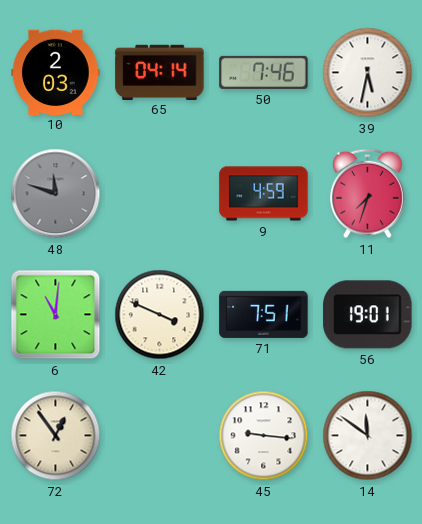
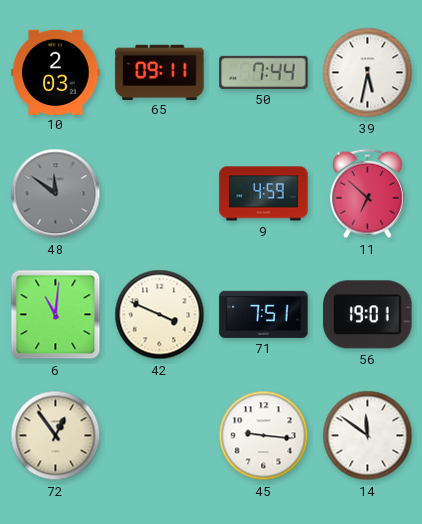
65: 04:14 -> 09:11 (160, 72)
50: 7:46 -> 7:44 (264, 72)
48: 11:48 -> 11:51 (56, 194)
11: 7:33 -> 6:52 (367, 194)
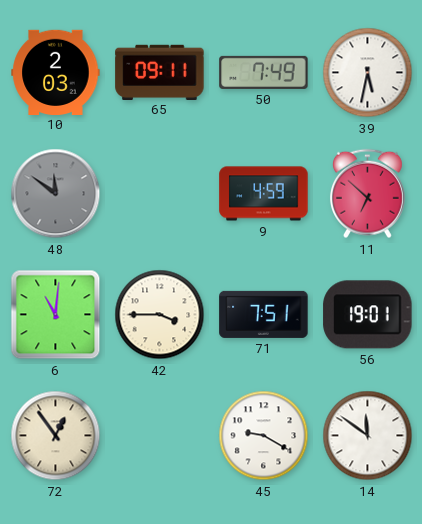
50: 7:44 -> 7:49 (264, 72)
42: 3:49 -> 3:45 (160, 315)
45: 9:16 -> 9:20 (264, 436)
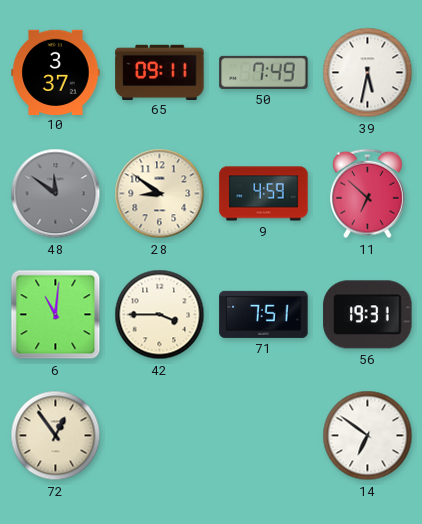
10: 2:03 -> 3:37 (56, 72)
28: none -> 8:51 (160, 194)
56: 19:01 -> 19:31 (368, 315)
45: 9:20 -> none (264, 436)
14: 11:51 -> 6:51 (368, 436)
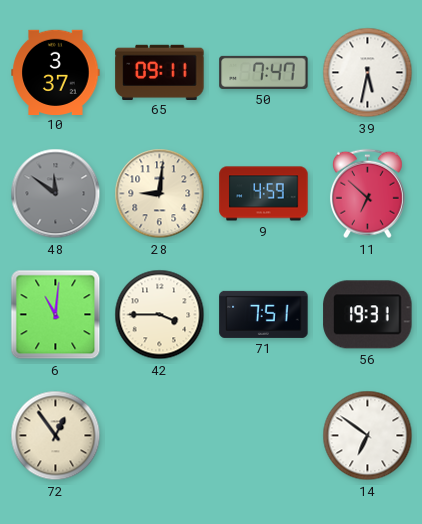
50: 7:49 -> 7:47 (264, 72)
28: 8:51 -> 9:01 (160, 194)
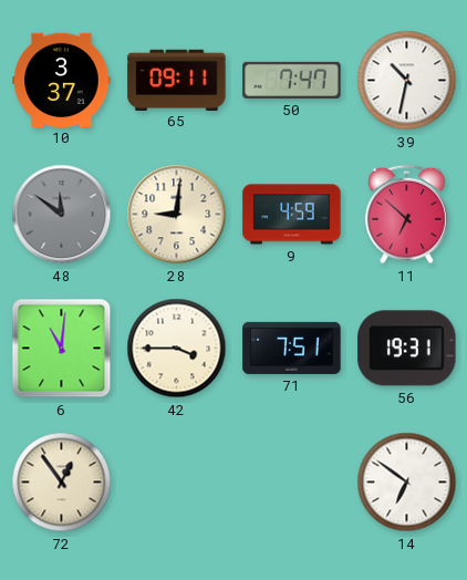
39: 5:32 -> 10:32 (407, 81)
